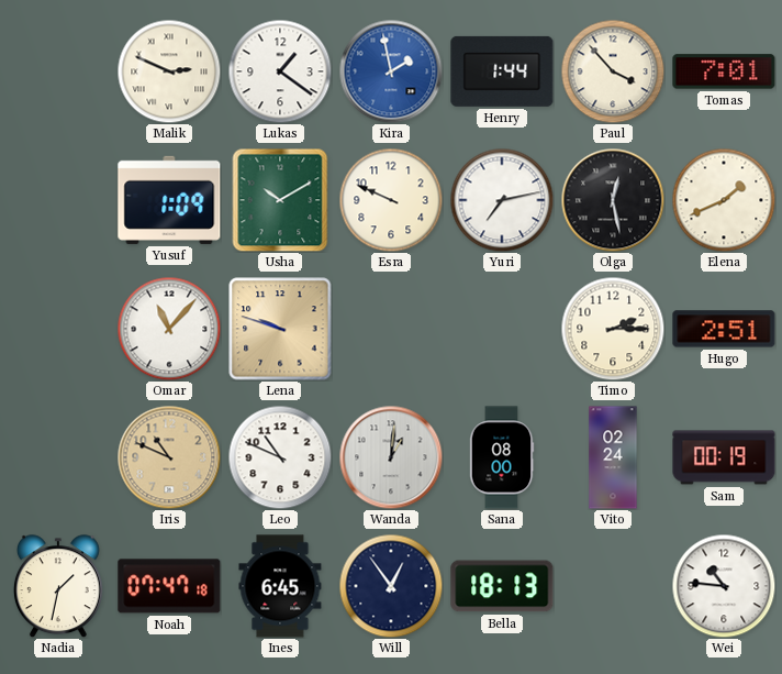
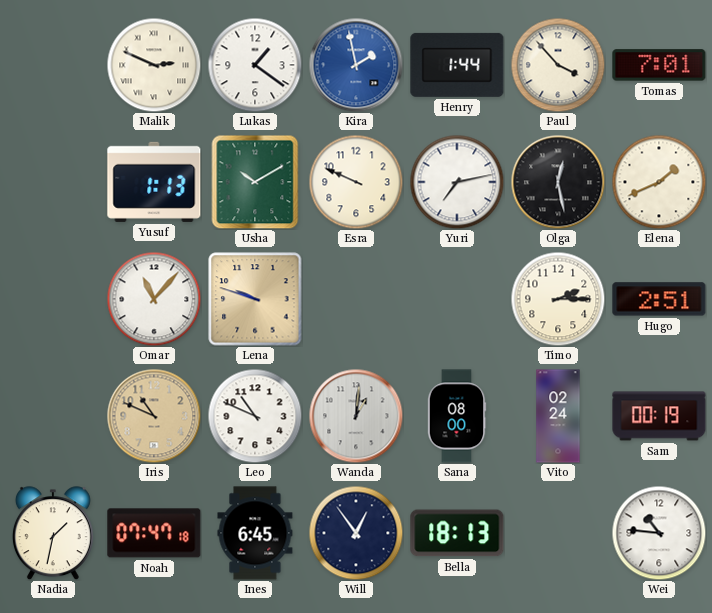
Yusuf: 1:09 -> 1:13 (154, 182)
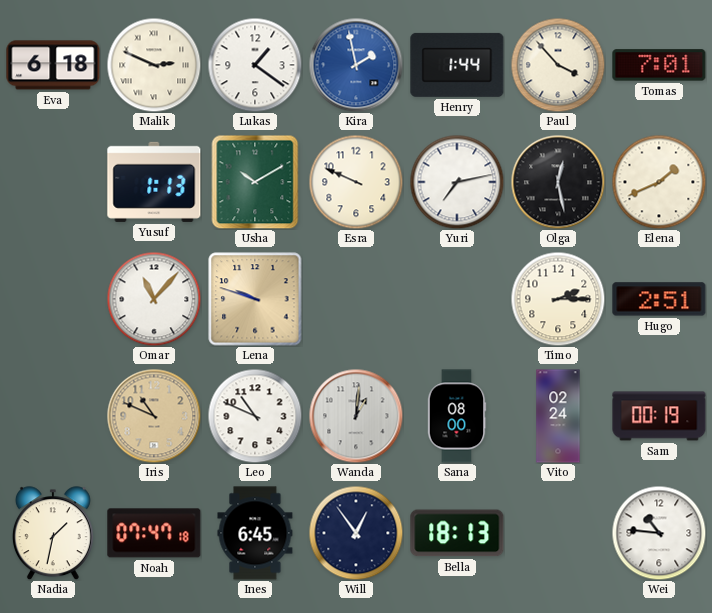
Eva: none -> 6:18 (53, 65)
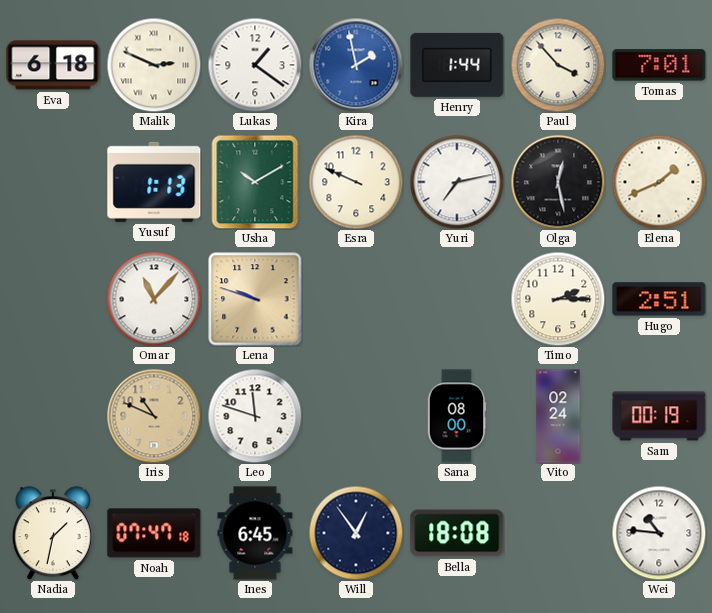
Leo: 10:49 -> 11:48 (255, 416)
Wanda: 1:01 -> none (356, 416)
Bella: 18:13 -> 18:08 (457, 533)
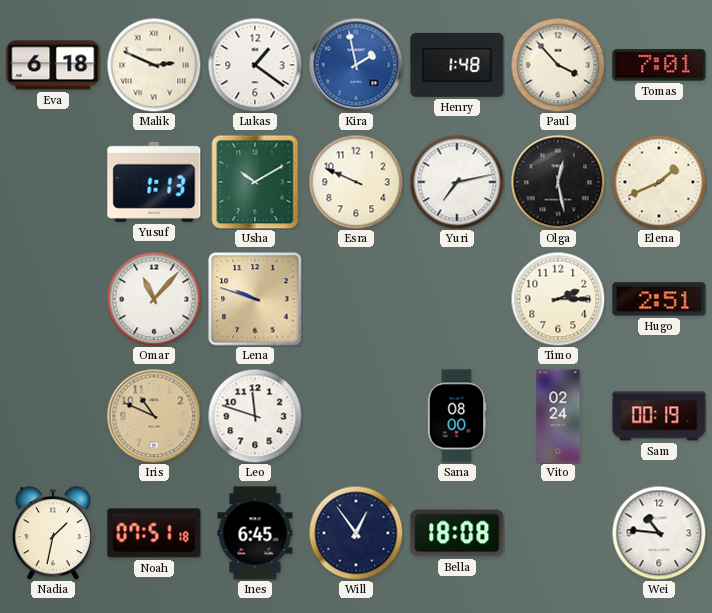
Henry: 1:44 -> 1:48 (457, 65)
Noah: 07:47 -> 07:51 (154, 533)
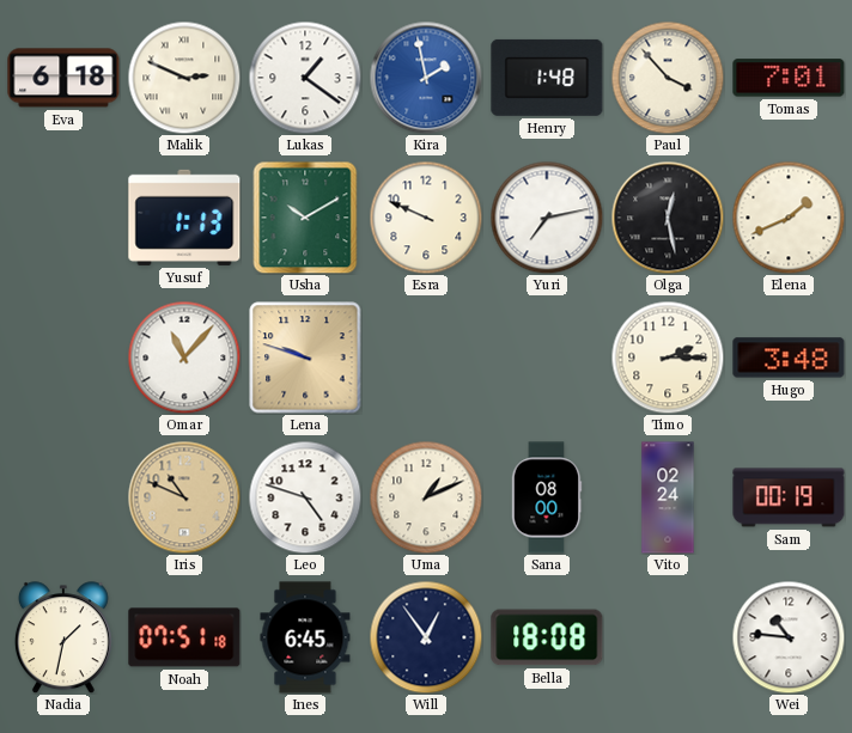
Hugo: 2:51 -> 3:48 (789, 358)
Leo: 11:48 -> 4:48 (305, 497)
Uma: none -> 1:11 (426, 497)
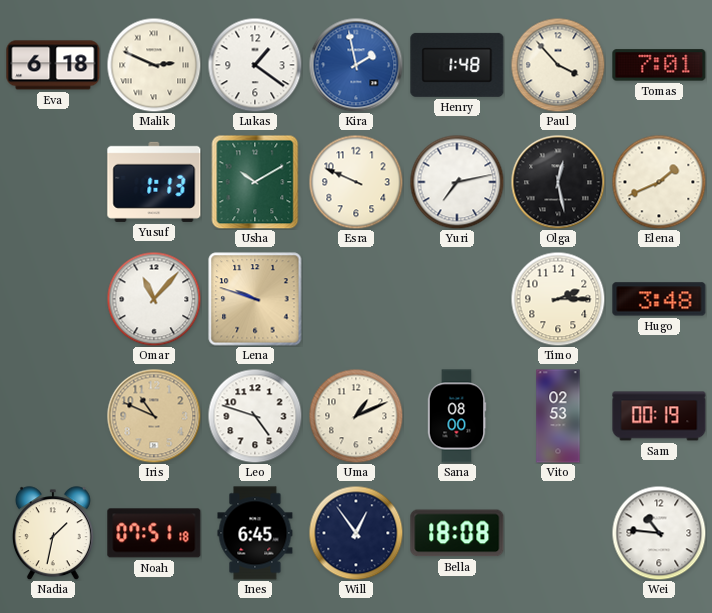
Vito: 02:24 -> 02:53 (558, 416)
